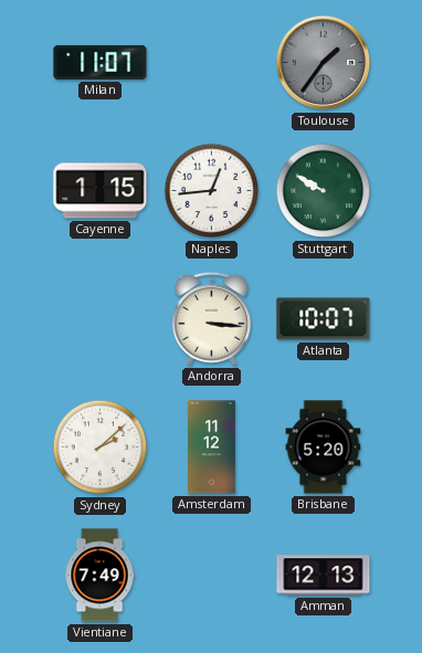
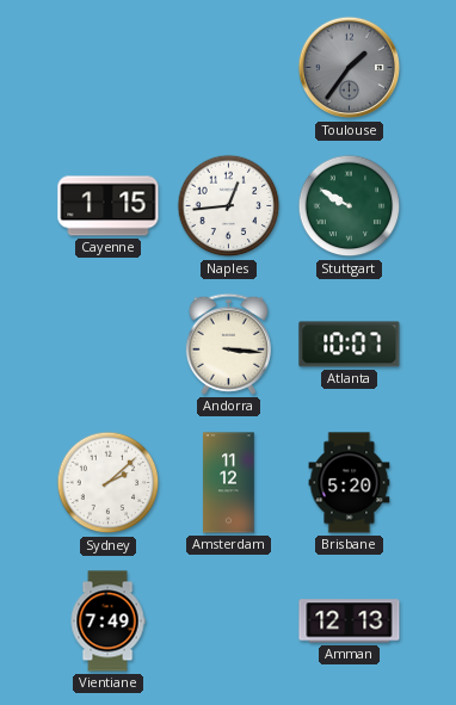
Milan: 11:07 -> none (101, 62)
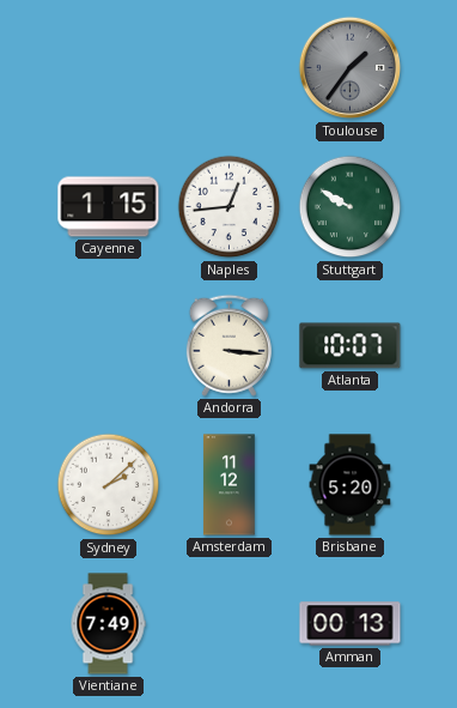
Amman: 12:13 -> 00:13 (351, 624)
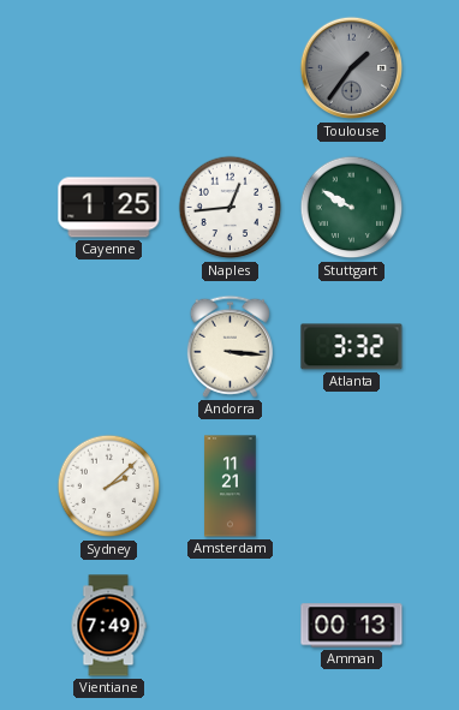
Cayenne: 1:15 -> 1:25 (109, 208)
Atlanta: 10:07 -> 3:32 (352, 347)
Amsterdam: 11:12 -> 11:21 (231, 487)
Brisbane: 5:20 -> none (351, 485)
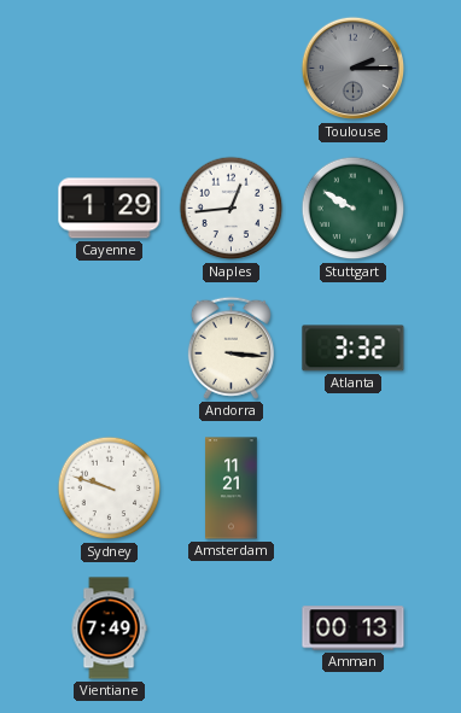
Toulouse: 1:36 -> 2:15 (354, 69)
Cayenne: 1:25 -> 1:29 (110, 209)
Sydney: 2:08 -> 9:48 (110, 489)
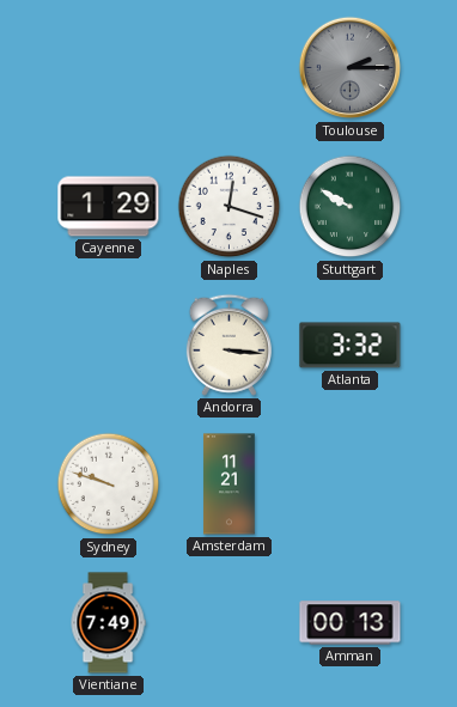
Naples: 12:44 -> 12:18 (230, 207)
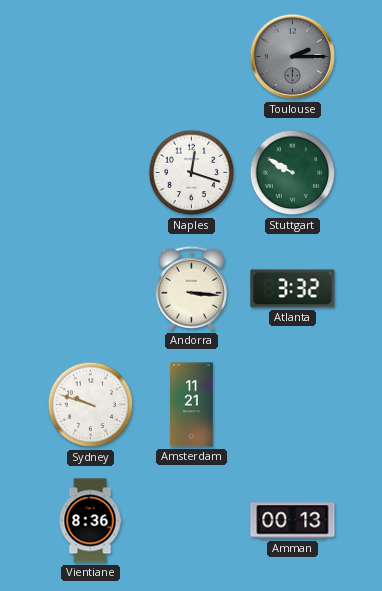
Cayenne: 1:29 -> none (109, 207)
Vientiane: 7:49 -> 8:36 (90, 521)
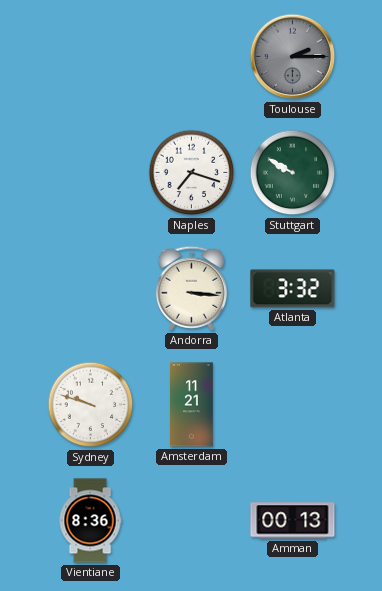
Naples: 12:18 -> 7:18 (192, 173)
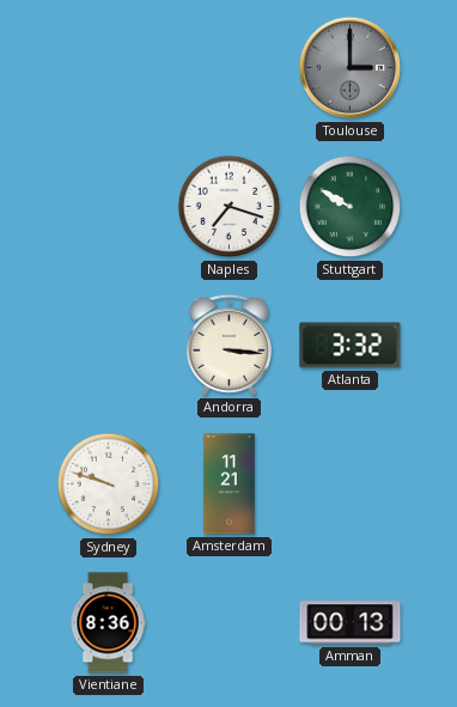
Toulouse: 2:15 -> 3:00 (351, 68)
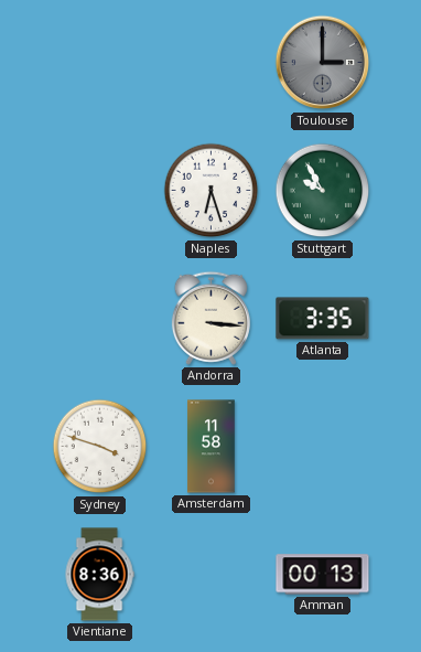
Naples: 7:18 -> 6:27 (212, 191)
Stuttgart: 9:50 -> 9:55 (323, 191)
Atlanta: 3:32 -> 3:35 (323, 319)
Sydney: 9:48 -> 3:48 (100, 447)
Amsterdam: 11:21 -> 11:58 (212, 447)
